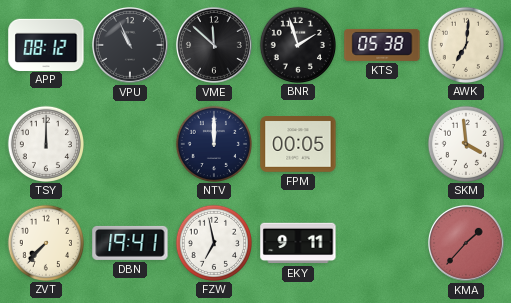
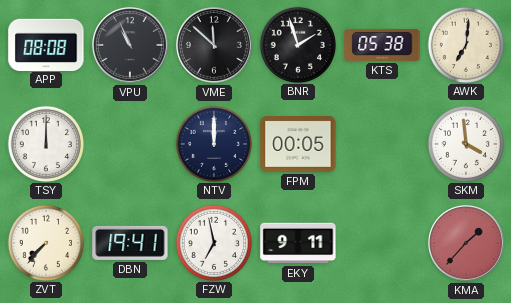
APP: 08:12 -> 08:08 (46, 44)
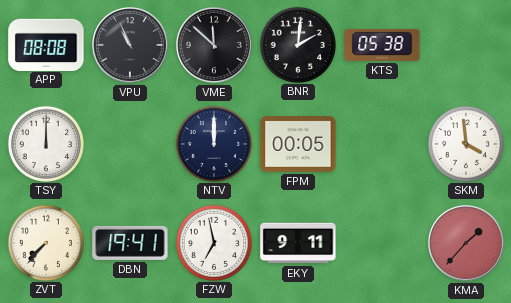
BNR: 1:57 -> 2:01 (297, 44)
AWK: 7:01 -> none (465, 44)
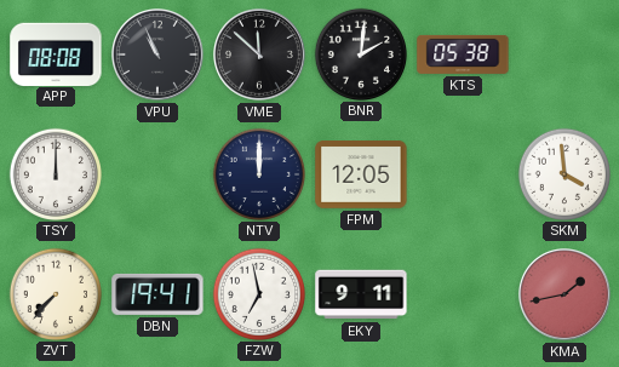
FPM: 00:05 -> 12:05 (361, 176)
KMA: 1:37 -> 1:43 (566, 296)
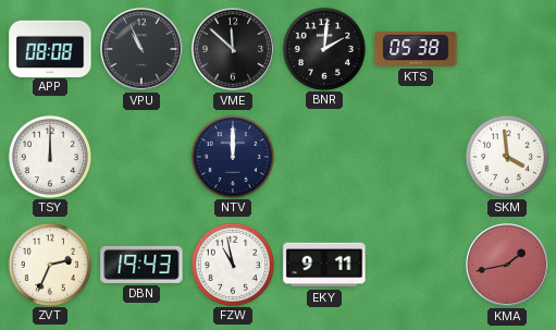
FPM: 12:05 -> none (361, 176)
ZVT: 7:37 -> 2:34 (49, 264)
DBN: 19:41 -> 19:43 (141, 265)
FZW: 6:58 -> 10:58 (232, 264)
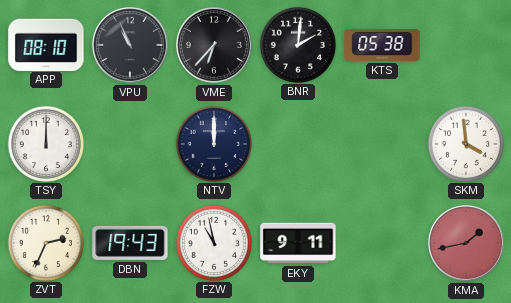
APP: 08:08 -> 08:10 (46, 44)
VME: 11:52 -> 6:37 (215, 46)
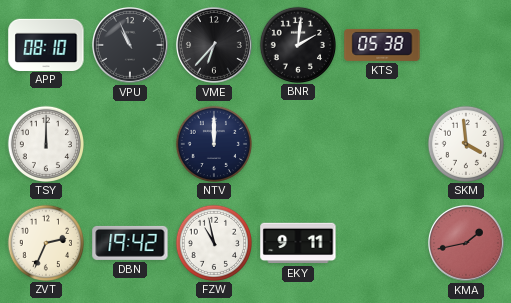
DBN: 19:43 -> 19:42 (130, 243)
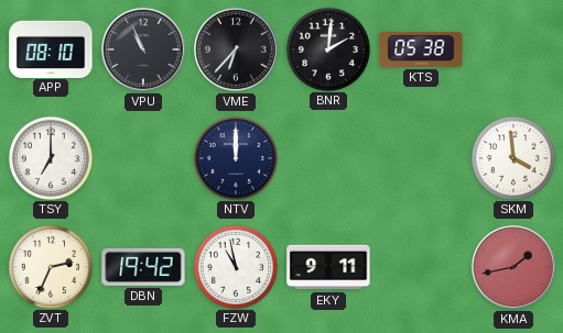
TSY: 12:00 -> 7:00 (50, 157)
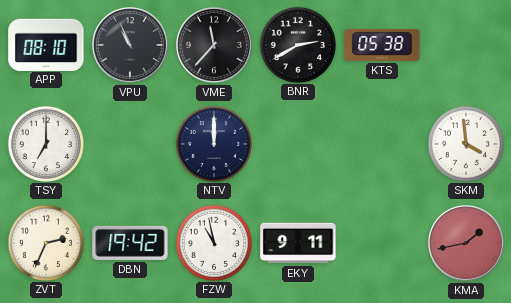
VME: 6:37 -> 11:37 (215, 46)
BNR: 2:01 -> 2:40 (297, 44)
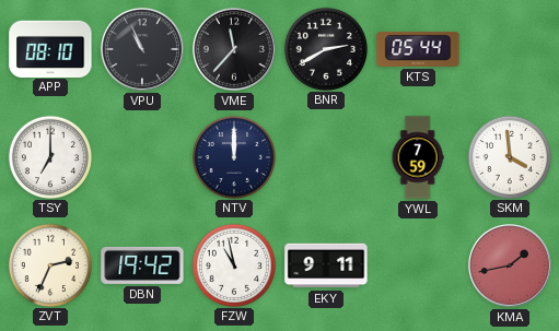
KTS: 05:38 -> 05:44 (418, 49)
YWL: none -> 7:59 (418, 157)
